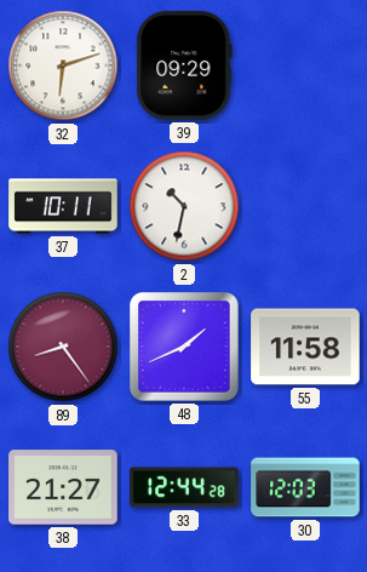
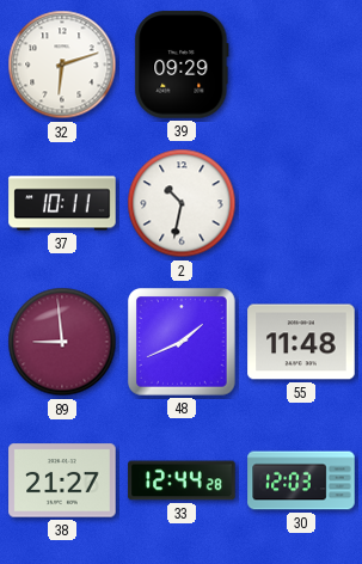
89: 8:24 -> 8:59 (62, 342)
55: 11:58 -> 11:48 (301, 342)
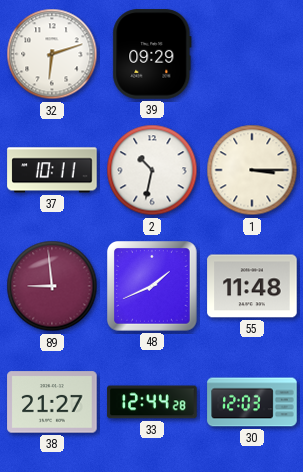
1: none -> 3:15 (252, 170)
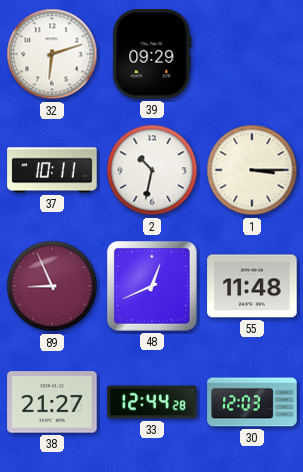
89: 8:59 -> 8:56 (52, 286)
48: 1:41 -> 12:41 (153, 287)
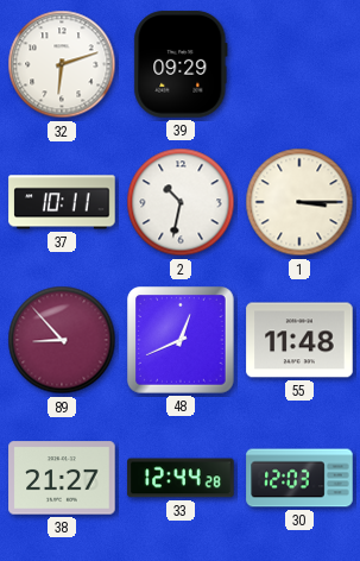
89: 8:56 -> 8:53 (62, 340)
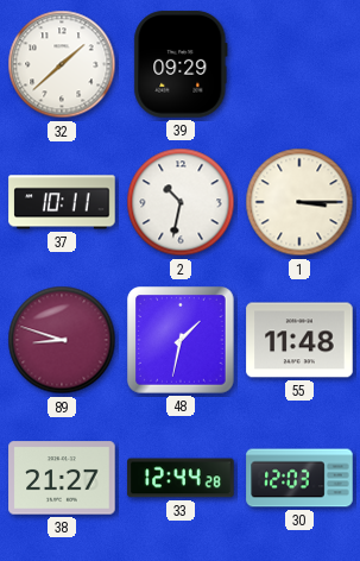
32: 6:12 -> 1:38 (62, 64)
89: 8:53 -> 8:48 (62, 340)
48: 12:41 -> 1:32 (182, 341)
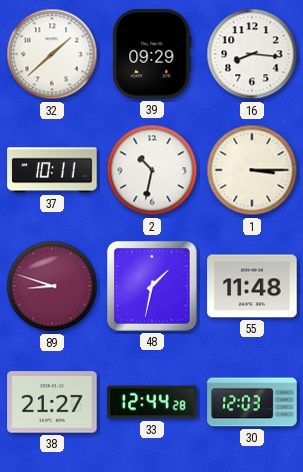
16: none -> 8:16 (252, 54)
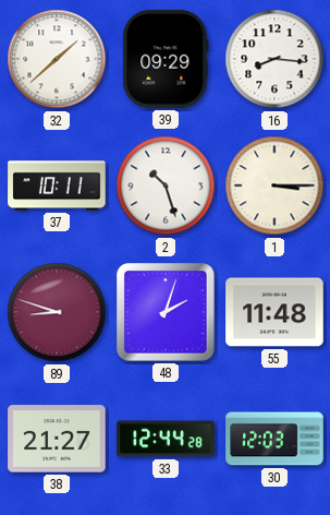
2: 10:32 -> 10:27 (166, 185)
48: 1:32 -> 2:03 (167, 313)
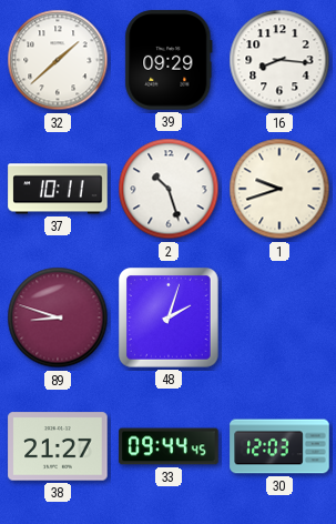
1: 3:15 -> 9:42 (279, 189)
55: 11:48 -> none (274, 312)
33: 12:44 -> 09:44 (169, 446)
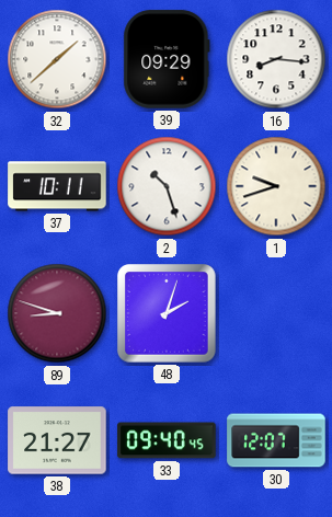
33: 09:44 -> 09:40 (167, 440)
30: 12:03 -> 12:07 (276, 440)
